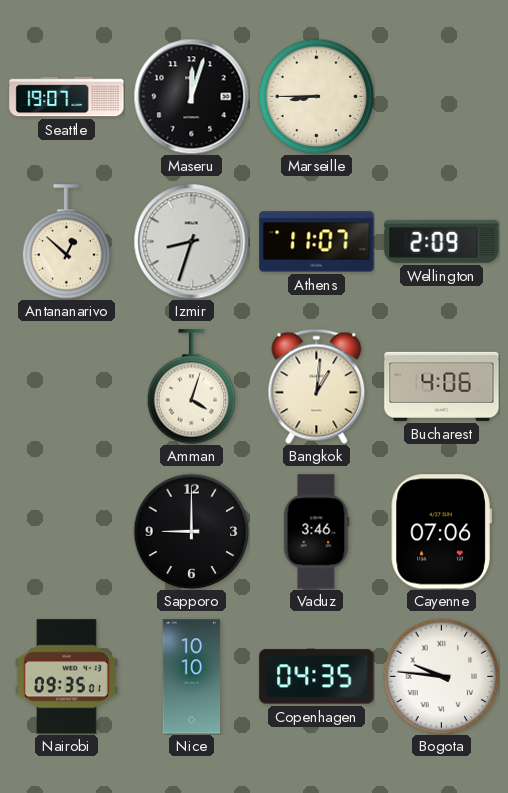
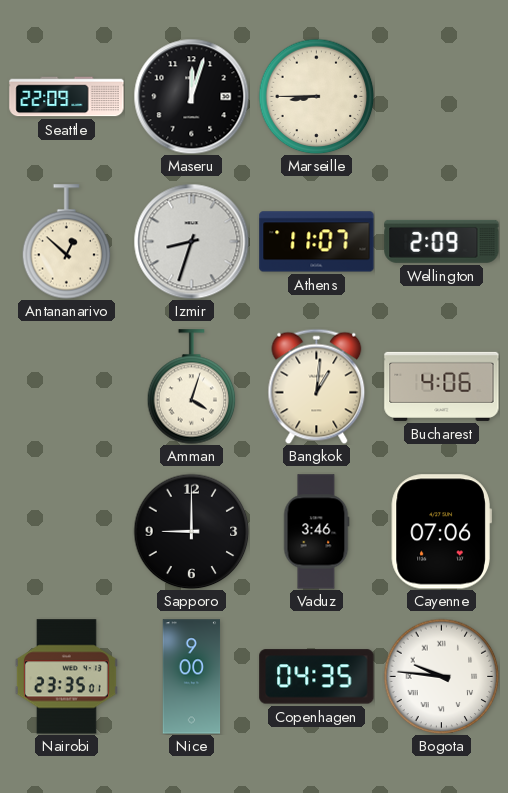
Seattle: 19:07 -> 22:09 (67, 97)
Nairobi: 09:35 -> 23:35 (66, 677)
Nice: 10:10 -> 9:00 (192, 677)
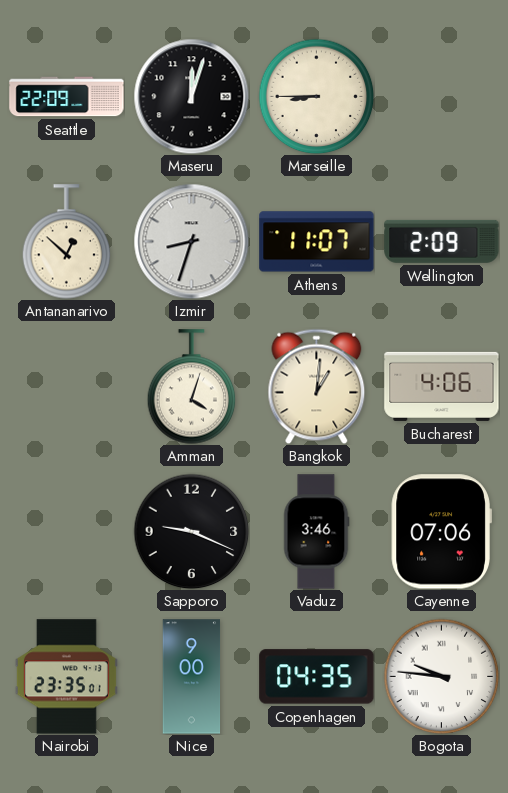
Sapporo: 9:00 -> 9:19 (191, 531)
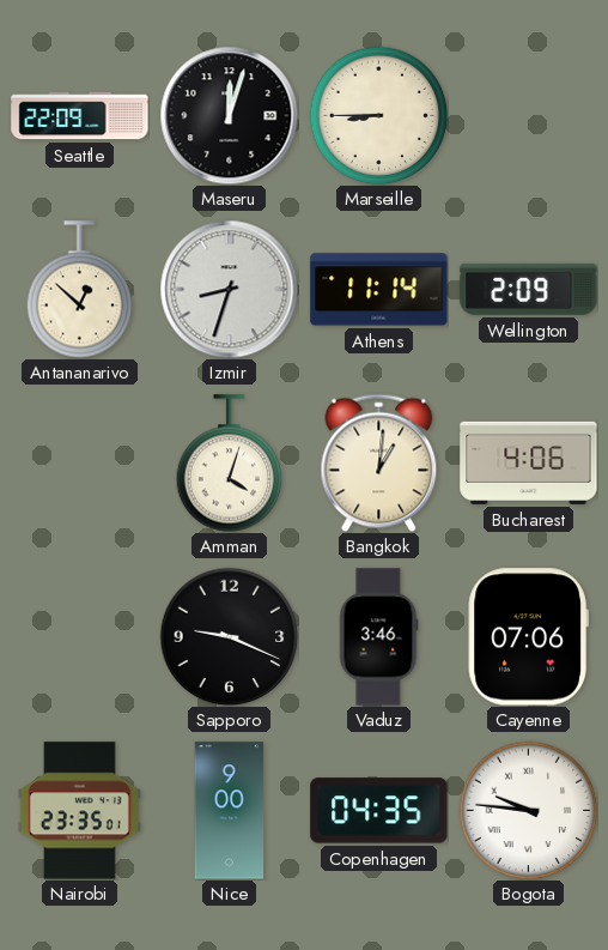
Athens: 11:07 -> 11:14 (379, 290)
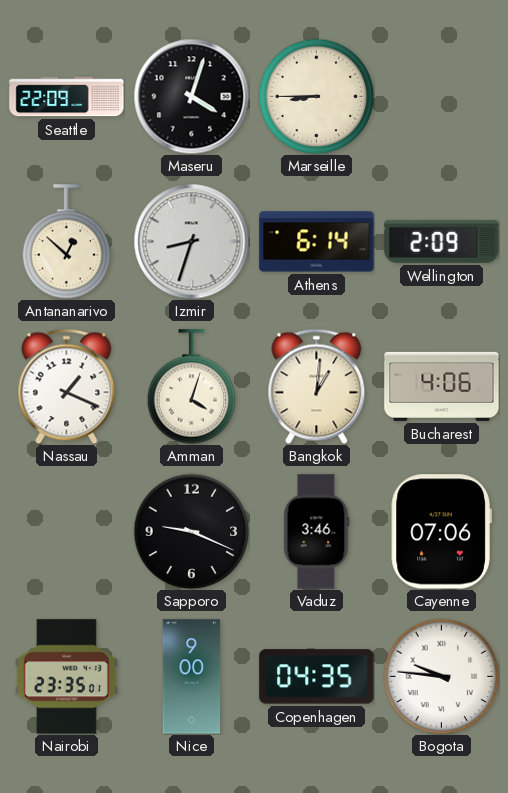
Maseru: 12:03 -> 4:03 (191, 96)
Athens: 11:14 -> 6:14 (317, 242)
Nassau: none -> 1:19 (67, 386)
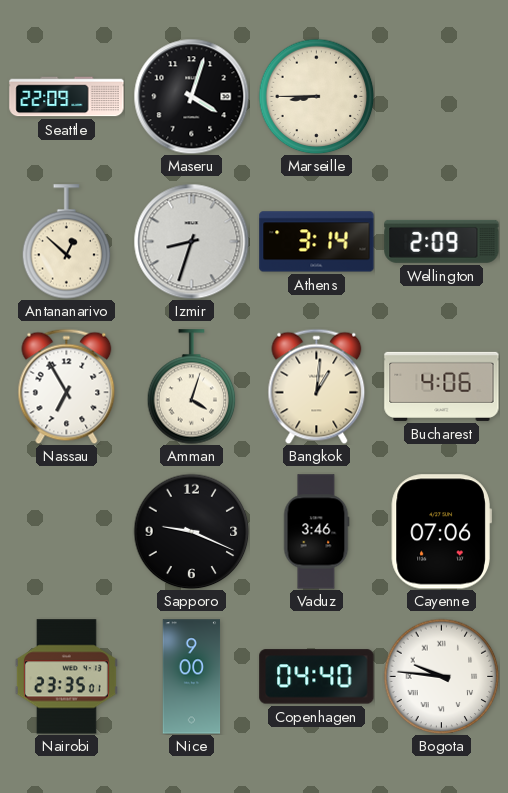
Athens: 6:14 -> 3:14 (317, 242)
Nassau: 1:19 -> 6:55 (67, 386)
Copenhagen: 04:35 -> 04:40 (317, 677)
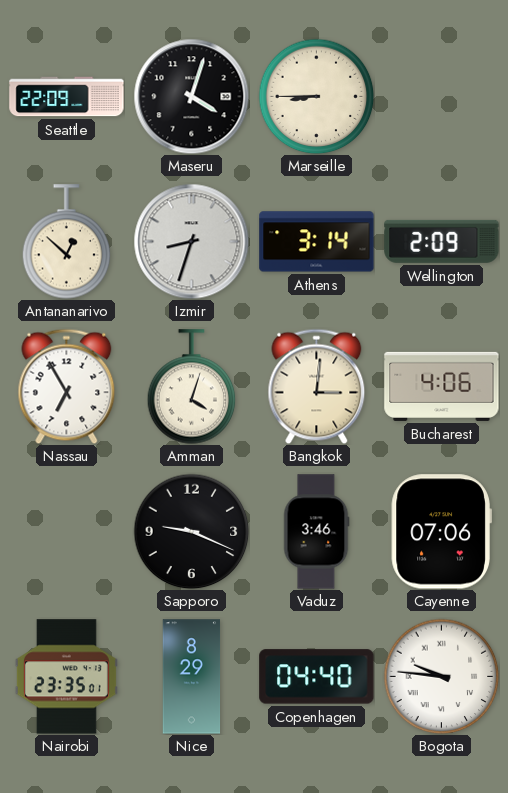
Bangkok: 1:01 -> 3:01 (317, 386)
Nice: 9:00 -> 8:29 (192, 677)
